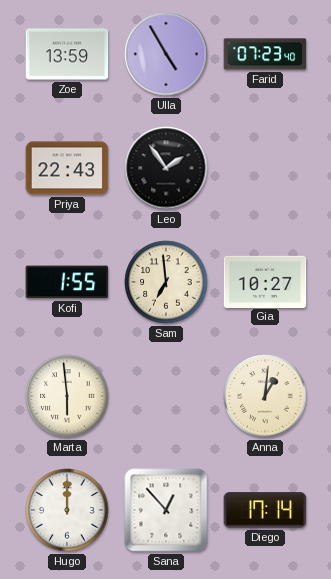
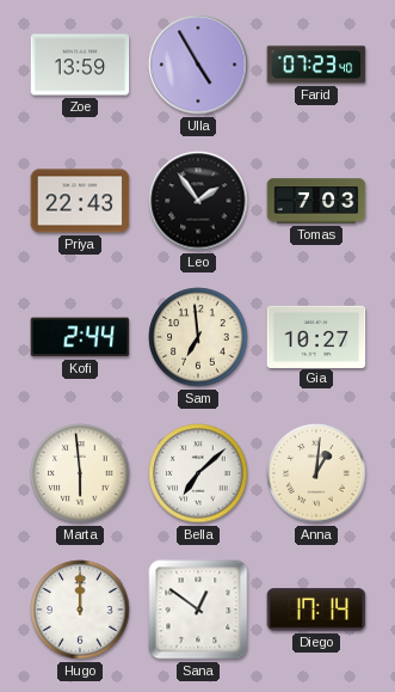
Tomas: none -> 7:03 (316, 201)
Kofi: 1:55 -> 2:44 (80, 337)
Bella: none -> 7:08 (198, 473)
Sana: 12:53 -> 12:51 (198, 610)
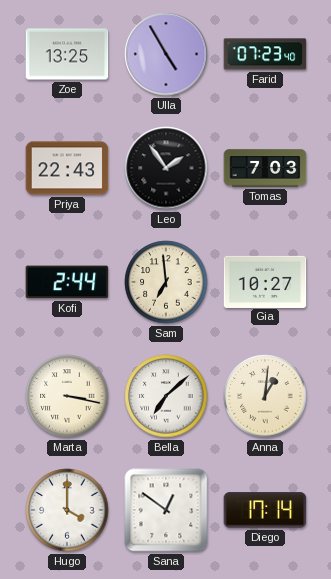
Zoe: 13:59 -> 13:25 (67, 54)
Marta: 5:59 -> 3:17 (67, 396)
Hugo: 12:00 -> 4:00 (67, 510)
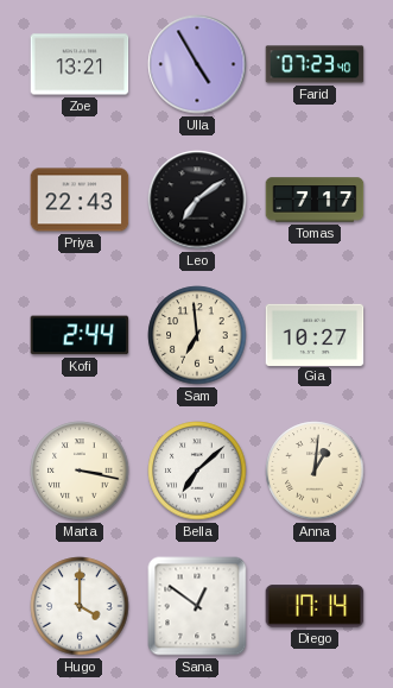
Zoe: 13:25 -> 13:21 (80, 64)
Leo: 1:54 -> 7:09 (197, 200)
Tomas: 7:03 -> 7:17 (315, 200)
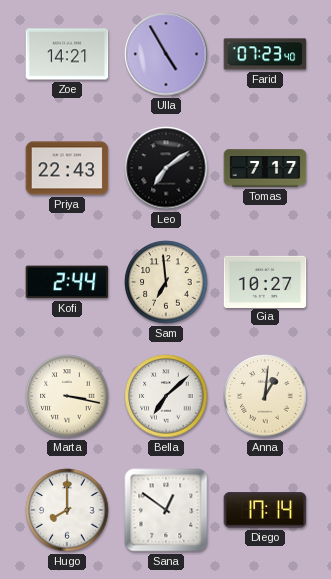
Zoe: 13:21 -> 14:21 (67, 54)
Hugo: 4:00 -> 8:00 (67, 510)
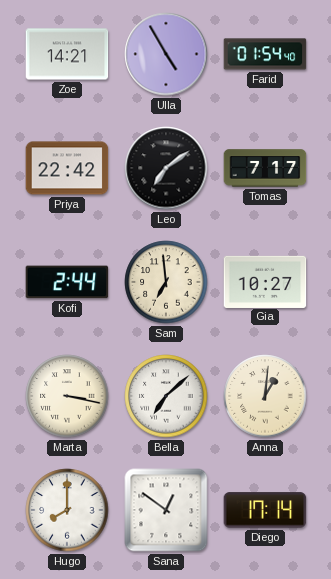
Farid: 07:23 -> 01:54 (265, 54)
Priya: 22:43 -> 22:42 (67, 168)
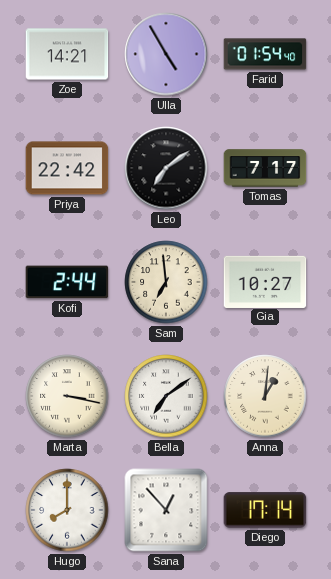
Bella: 7:08 -> 7:09 (166, 396)
Sana: 12:51 -> 12:53 (166, 510)
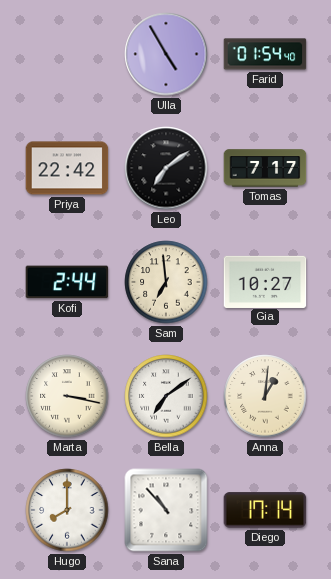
Zoe: 14:21 -> none (67, 54)
Sana: 12:53 -> 10:53 (166, 510)
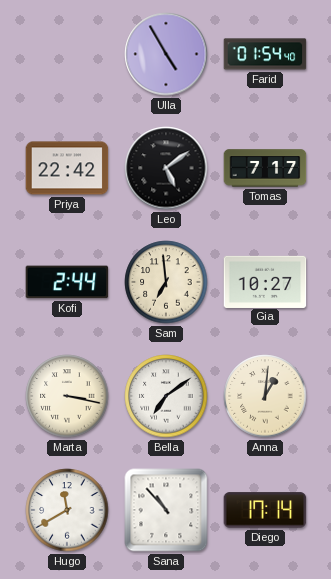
Leo: 7:09 -> 5:09 (166, 168)
Hugo: 8:00 -> 11:40 (67, 510)
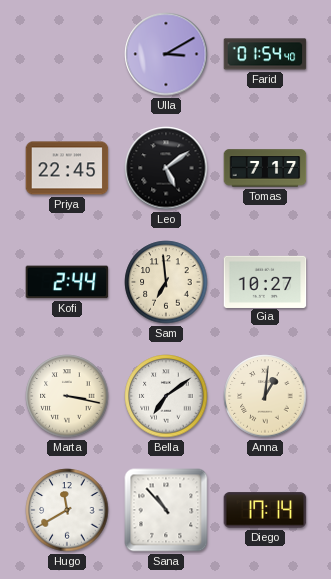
Ulla: 4:55 -> 3:10 (166, 54)
Priya: 22:42 -> 22:45 (67, 168)
